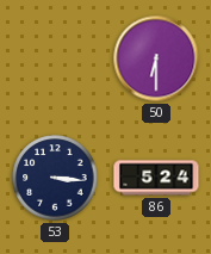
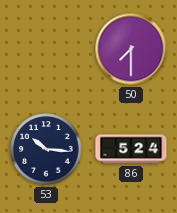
50: 6:30 -> 7:30 (131, 49)
53: 3:16 -> 10:16 (46, 149)
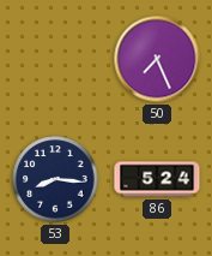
50: 7:30 -> 7:26 (157, 59)
53: 10:16 -> 8:16 (55, 179)
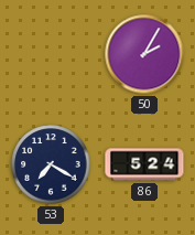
50: 7:26 -> 2:05 (144, 54)
53: 8:16 -> 7:20 (51, 164)
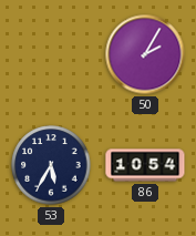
53: 7:20 -> 5:35 (51, 165)
86: 5:24 -> 10:54 (145, 165)
